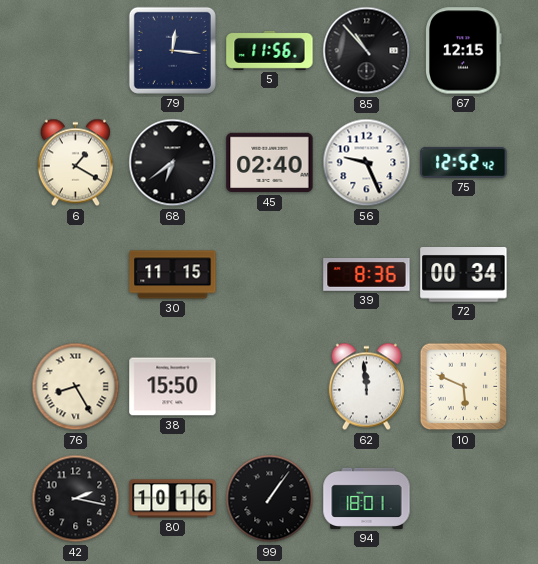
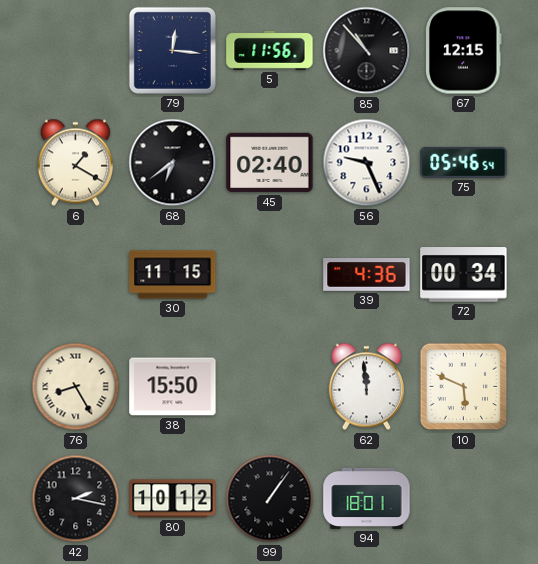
75: 12:52 -> 05:46 (464, 162)
39: 8:36 -> 4:36 (367, 275)
80: 10:16 -> 10:12 (173, 499)
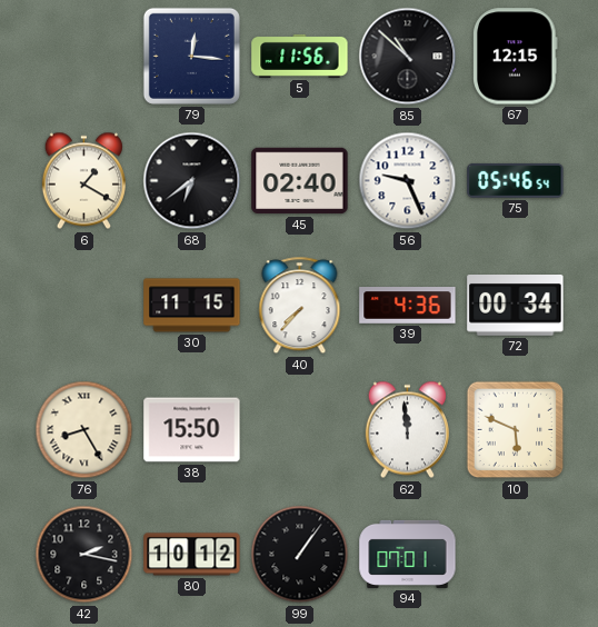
85: 10:53 -> 10:52 (408, 57)
40: none -> 7:37 (300, 306)
94: 18:01 -> 07:01 (408, 554)
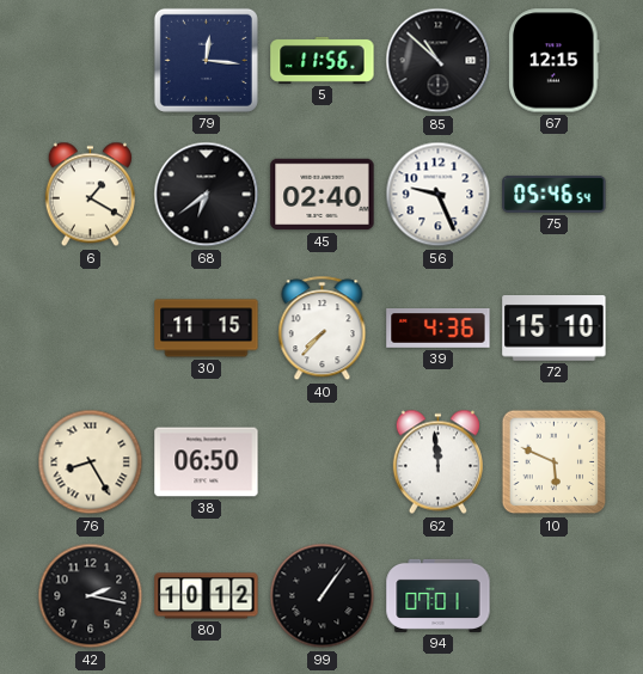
72: 00:34 -> 15:10 (555, 329)
38: 15:50 -> 06:50 (207, 462)
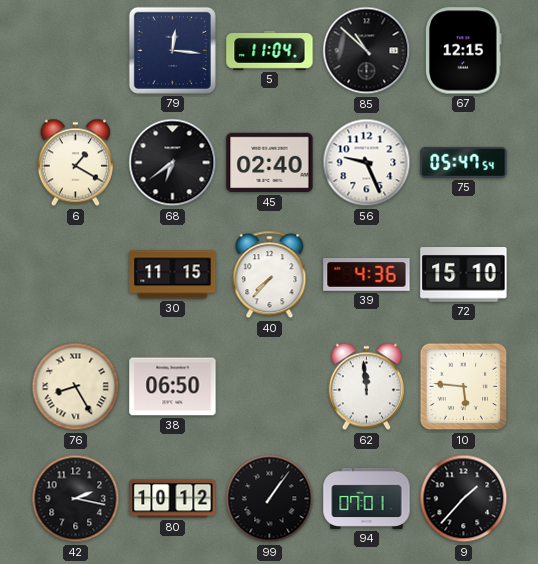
5: 11:56 -> 11:04 (270, 50)
75: 05:46 -> 05:47 (464, 162)
10: 5:49 -> 5:46 (464, 387)
9: none -> 1:37 (464, 499)
